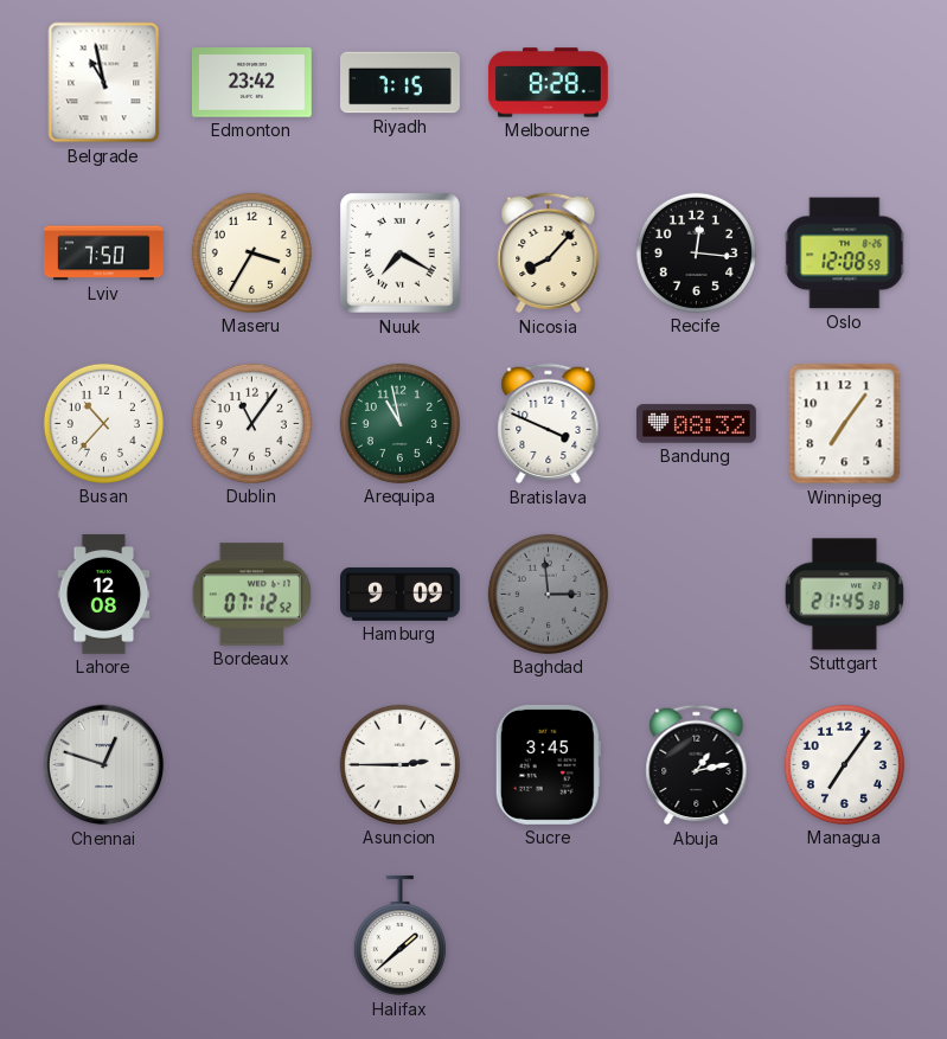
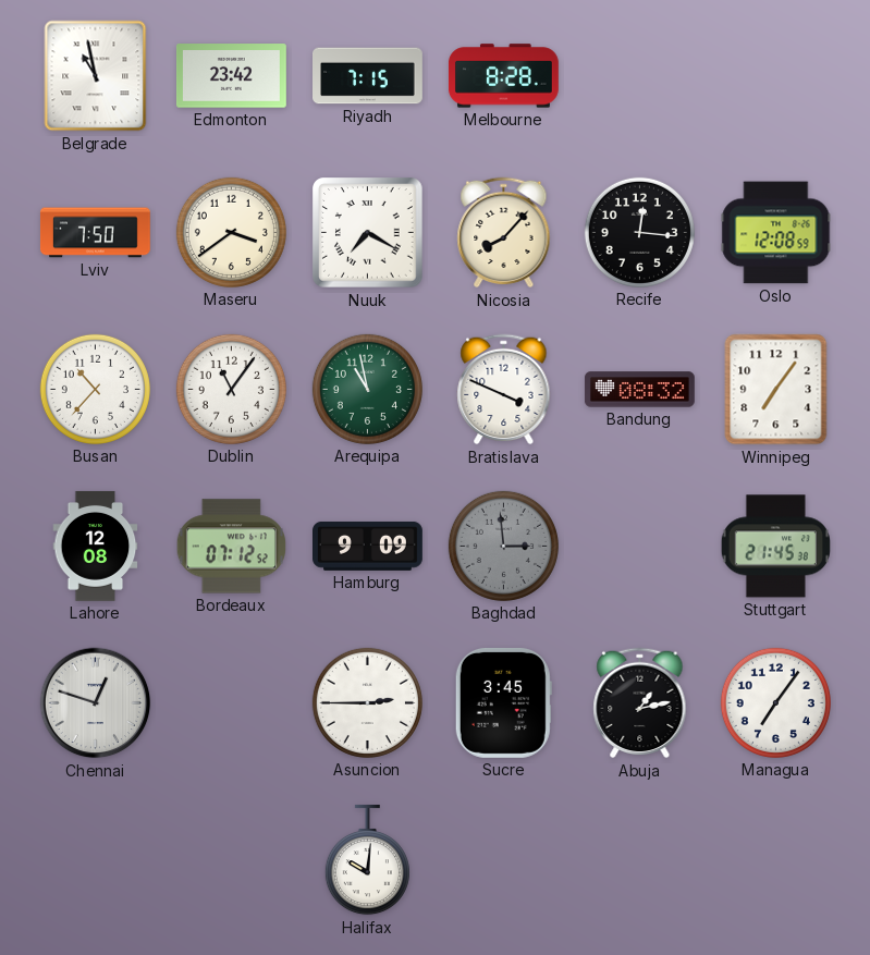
Maseru: 3:35 -> 3:39 (231, 232)
Halifax: 1:38 -> 10:01 (367, 860)
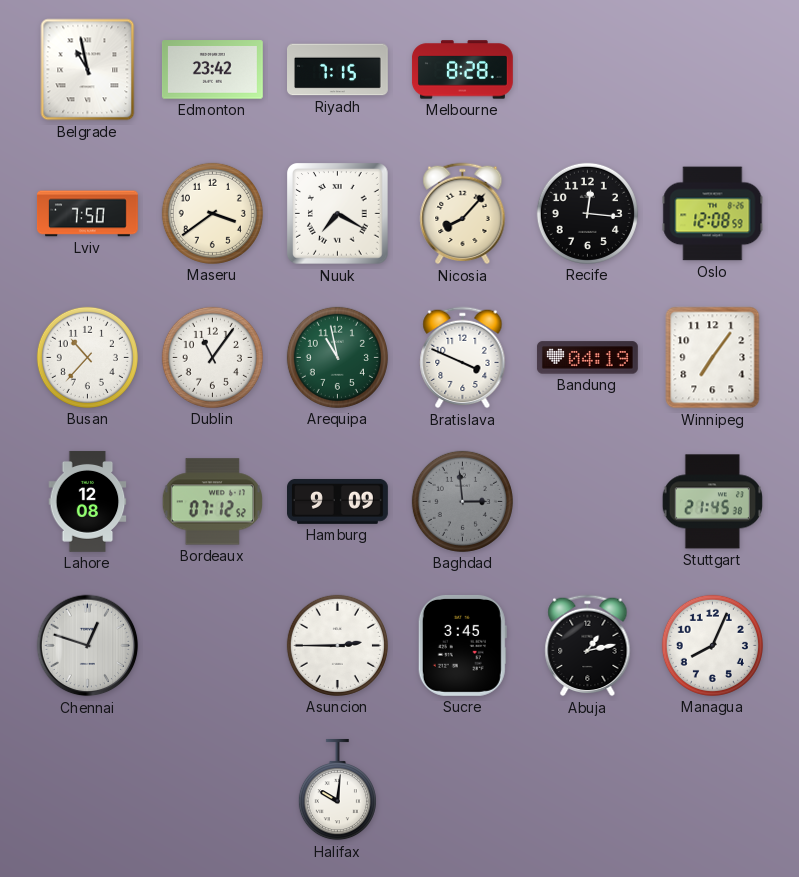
Bandung: 08:32 -> 04:19 (588, 358)
Managua: 7:06 -> 8:04 (712, 645)
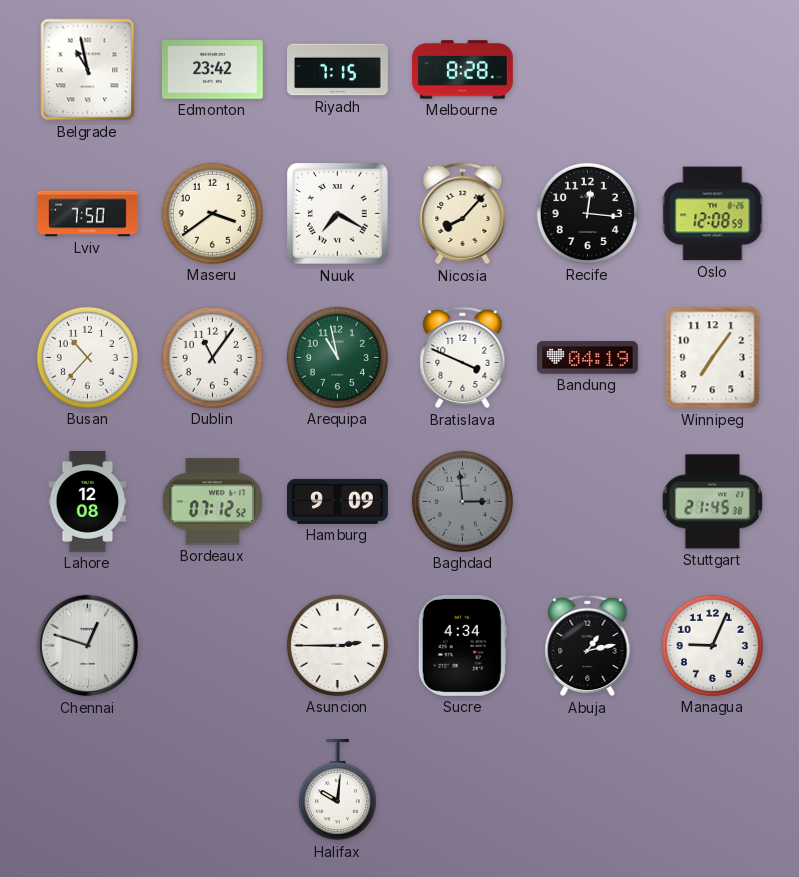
Sucre: 3:45 -> 4:34 (462, 645)
Managua: 8:04 -> 9:04 (712, 645)
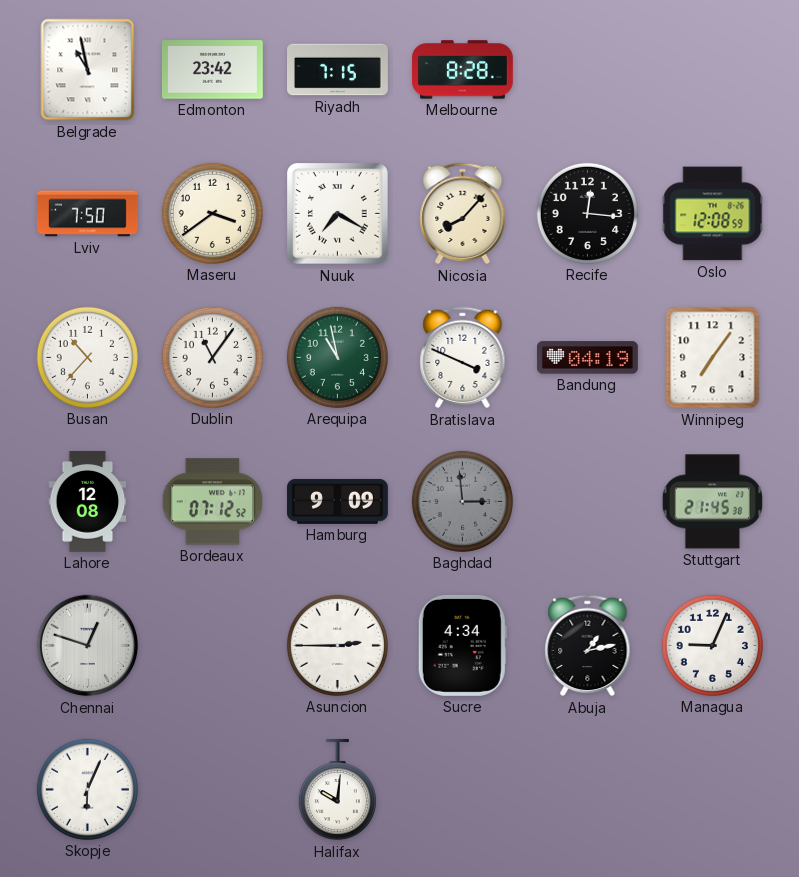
Skopje: none -> 6:04 (87, 789)
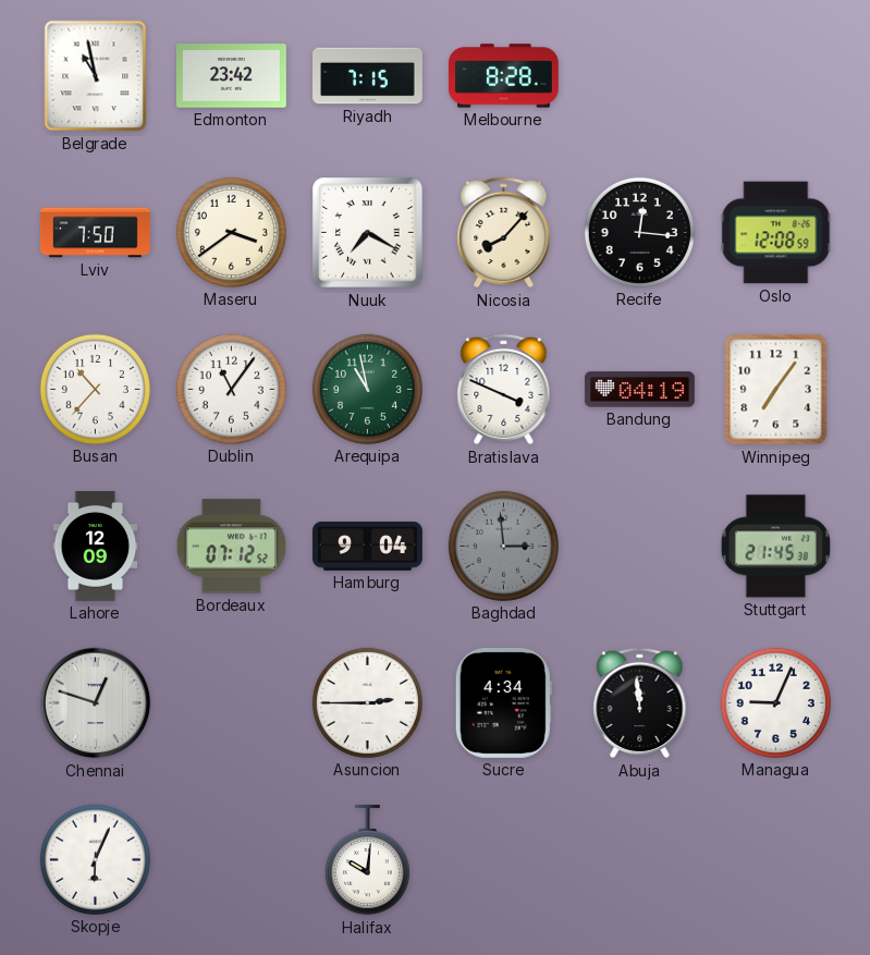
Lahore: 12:08 -> 12:09 (96, 546)
Hamburg: 9:09 -> 9:04 (368, 547)
Abuja: 1:13 -> 11:59 (640, 703)
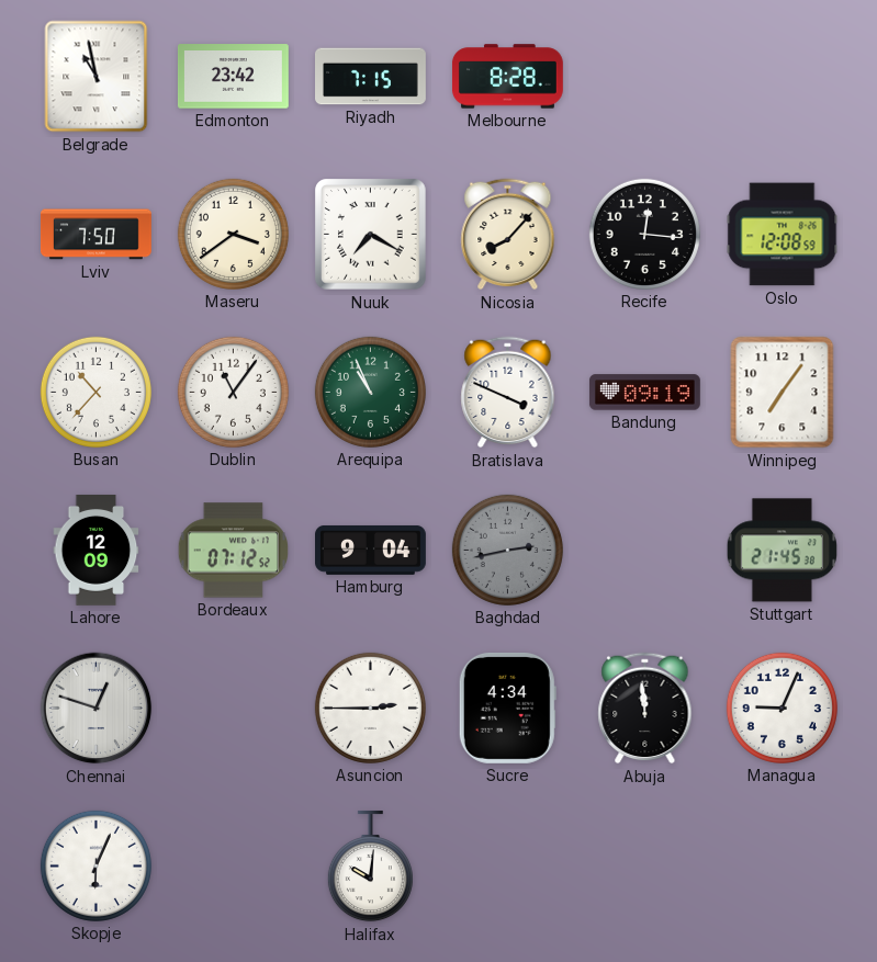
Arequipa: 10:58 -> 10:56 (370, 392)
Bandung: 04:19 -> 09:19 (645, 393)
Baghdad: 2:59 -> 2:43 (507, 550)
